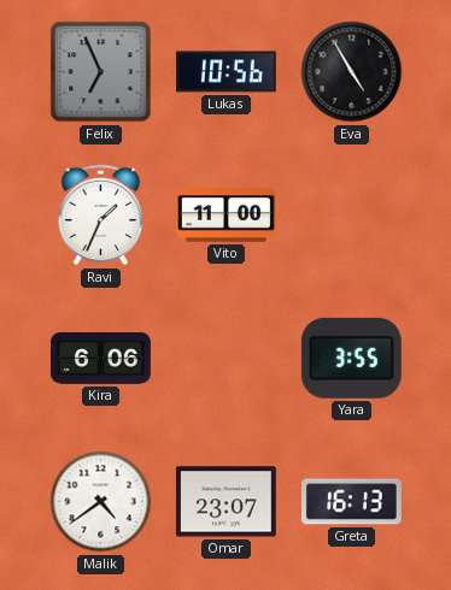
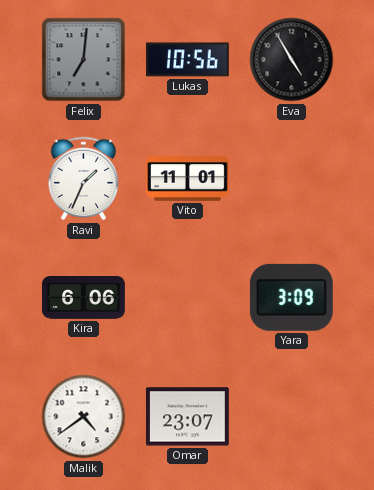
Felix: 6:56 -> 7:01 (84, 60)
Vito: 11:00 -> 11:01 (188, 179)
Yara: 3:55 -> 3:09 (291, 297)
Greta: 16:13 -> none (352, 502)
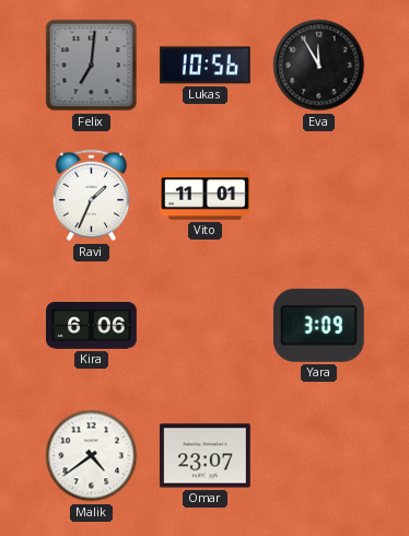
Eva: 4:55 -> 11:55 (319, 66)
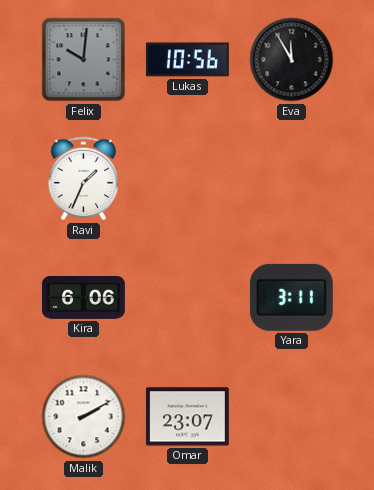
Felix: 7:01 -> 10:01 (84, 60)
Vito: 11:01 -> none (206, 196)
Yara: 3:09 -> 3:11 (291, 297)
Malik: 4:39 -> 2:10 (84, 417)
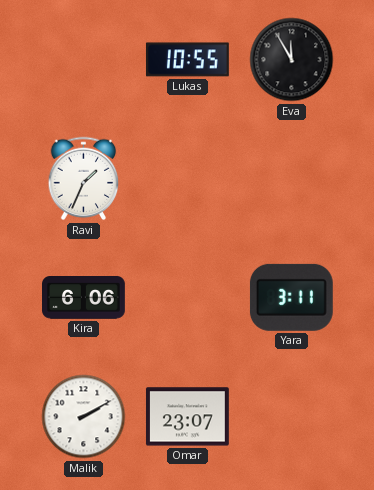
Felix: 10:01 -> none (84, 60)
Lukas: 10:56 -> 10:55 (188, 60)
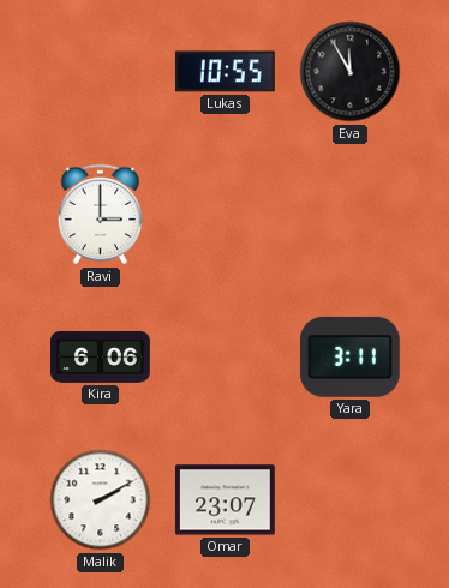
Ravi: 1:34 -> 3:00 (101, 215)
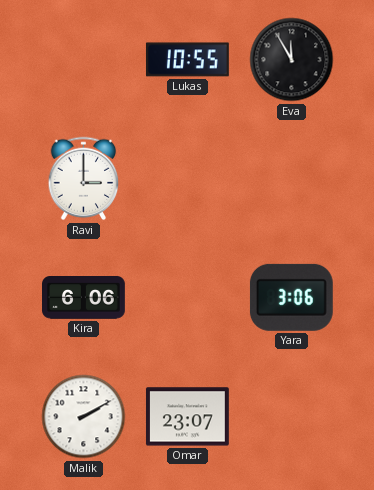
Yara: 3:11 -> 3:06 (291, 297)
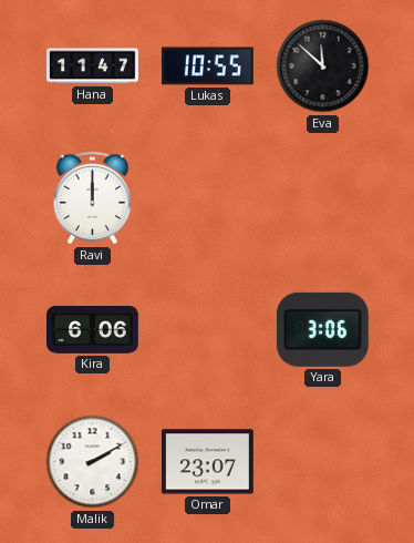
Hana: none -> 11:47 (93, 66)
Eva: 11:55 -> 11:52 (323, 66)
Ravi: 3:00 -> 12:00 (93, 198)
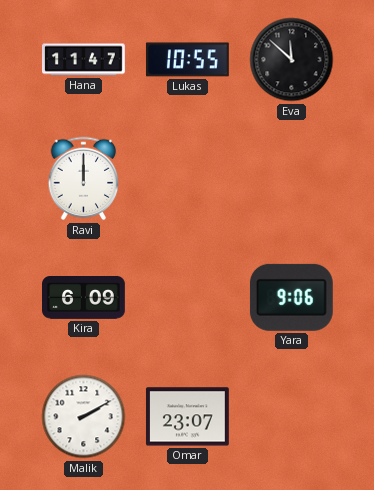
Kira: 6:06 -> 6:09 (84, 298)
Yara: 3:06 -> 9:06 (291, 297)
